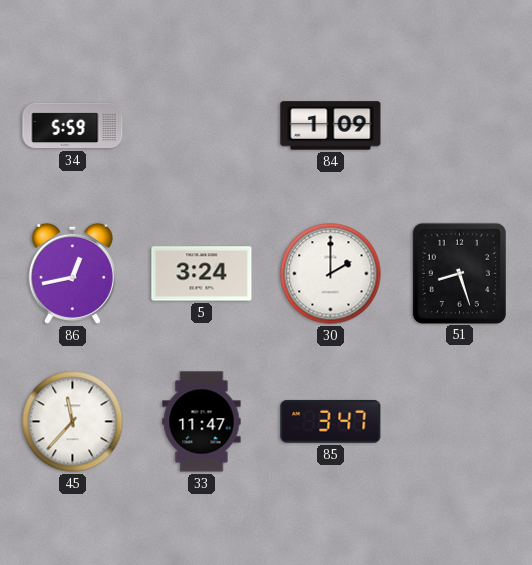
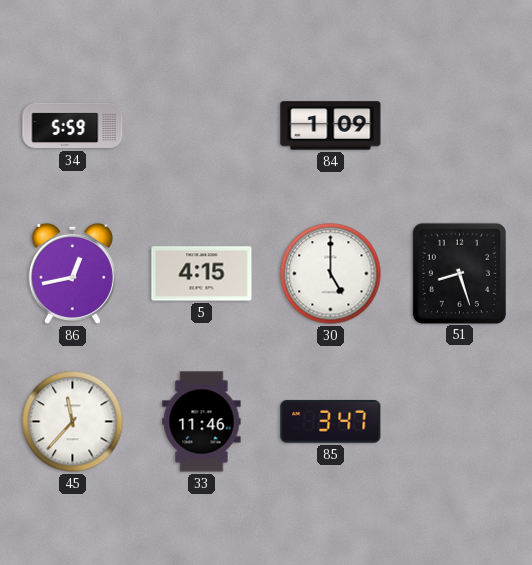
5: 3:24 -> 4:15 (202, 274)
30: 2:00 -> 5:00 (331, 274)
33: 11:47 -> 11:46 (202, 422)
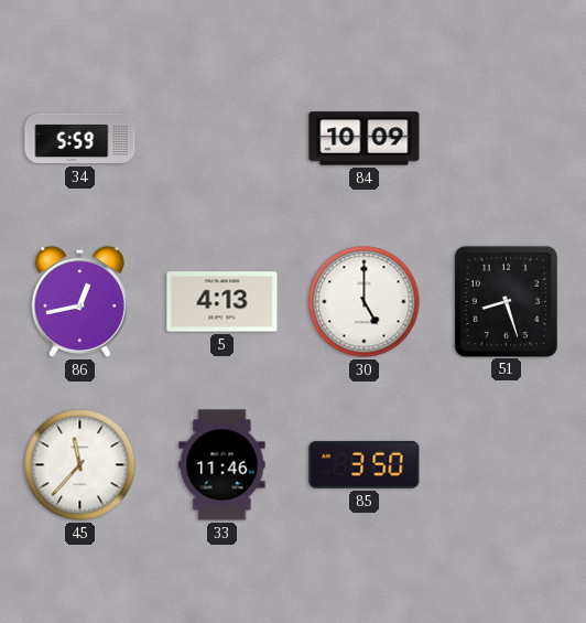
84: 1:09 -> 10:09 (365, 139)
5: 4:15 -> 4:13 (223, 302)
85: 3:47 -> 3:50 (365, 464)
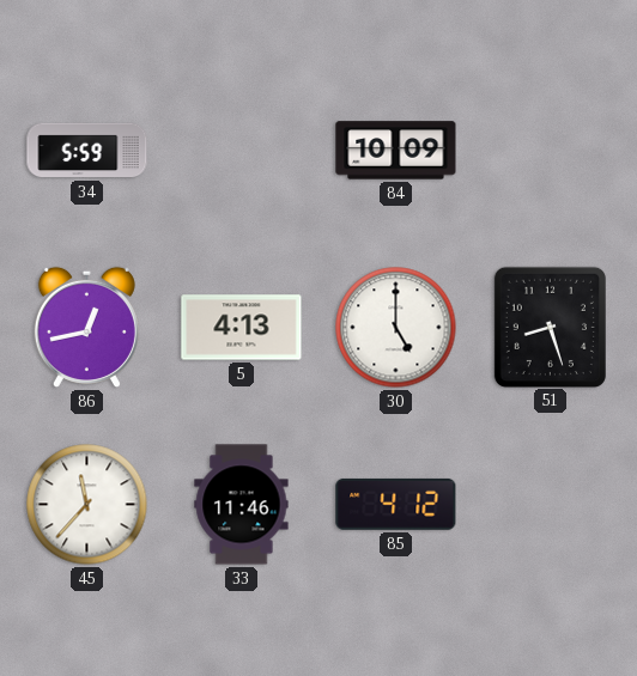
85: 3:50 -> 4:12 (396, 504)
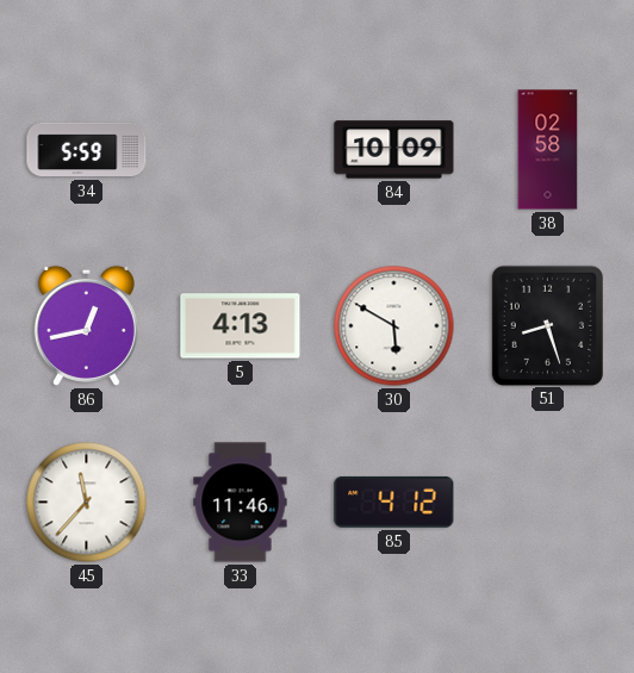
38: none -> 02:58 (548, 150)
30: 5:00 -> 5:50 (394, 326)
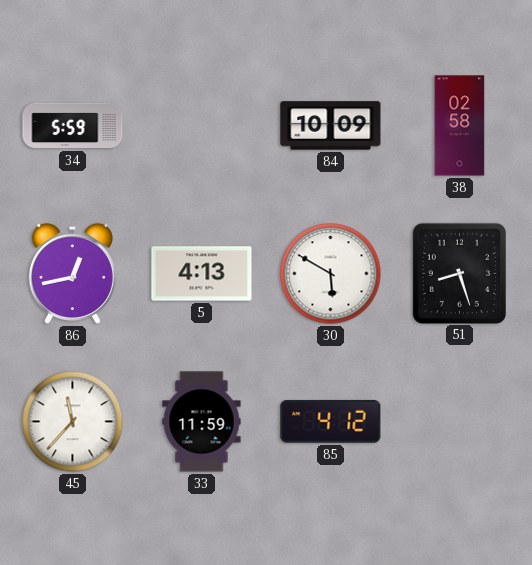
33: 11:46 -> 11:59 (202, 422)
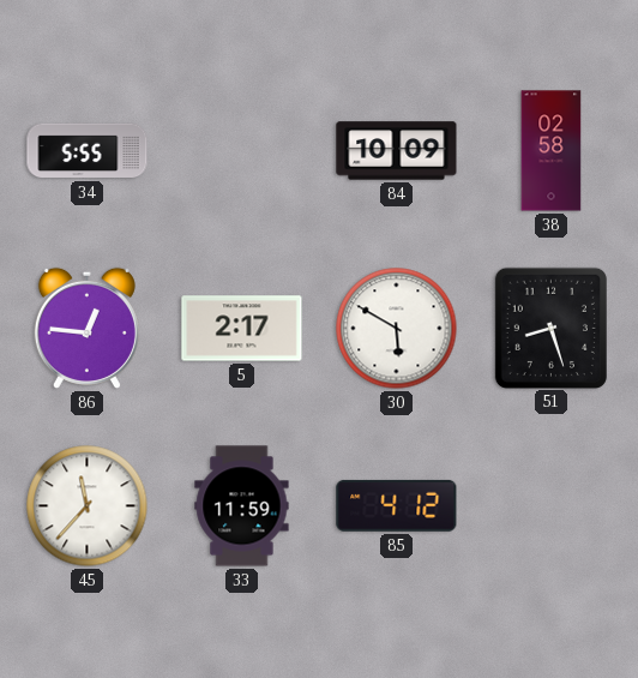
34: 5:59 -> 5:55 (88, 151)
86: 12:43 -> 12:46 (86, 328)
5: 4:13 -> 2:17 (242, 329)
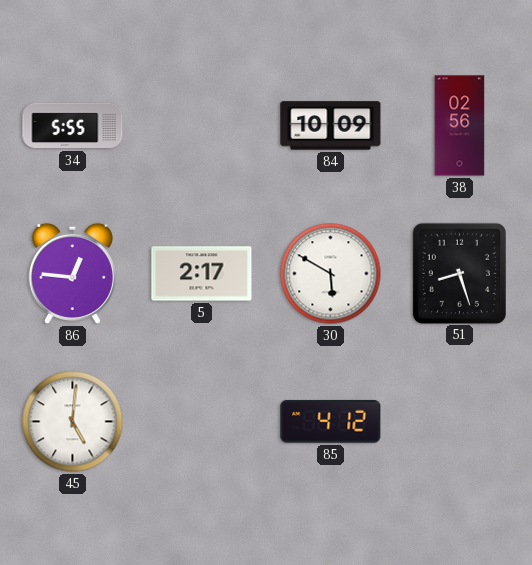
38: 02:58 -> 02:56 (460, 126)
45: 11:37 -> 5:01 (73, 422)
33: 11:59 -> none (242, 506)
